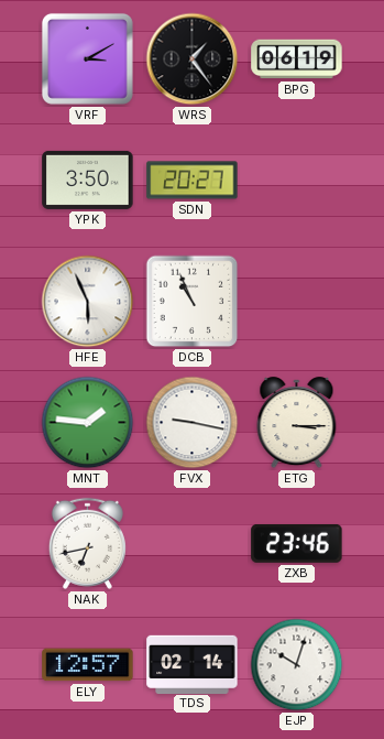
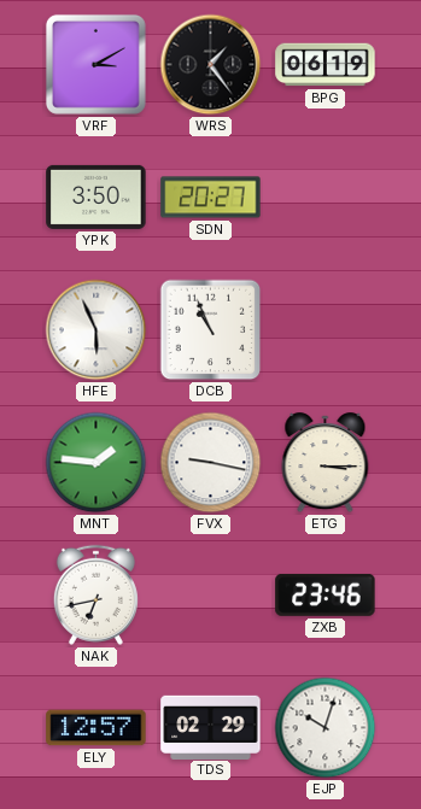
TDS: 02:14 -> 02:29 (211, 727)
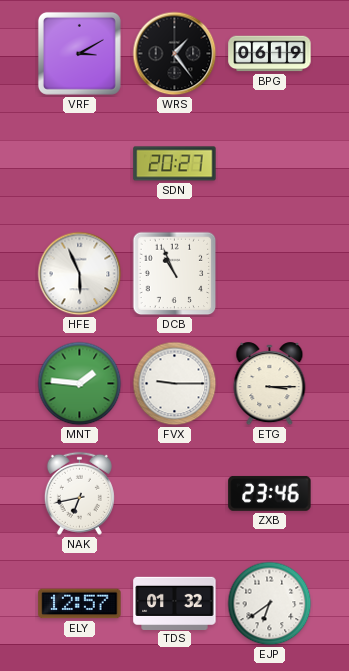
YPK: 3:50 -> none (97, 197)
FVX: 9:17 -> 9:15 (175, 384)
TDS: 02:29 -> 01:32 (175, 603)
EJP: 10:03 -> 6:39 (270, 604)
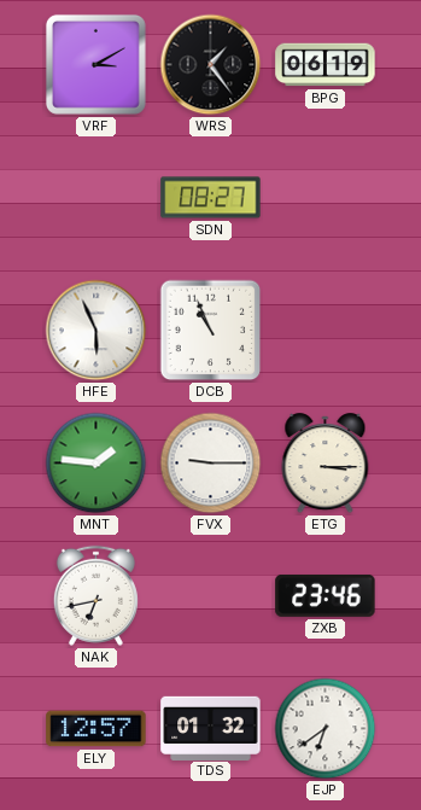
SDN: 20:27 -> 08:27 (211, 198)
